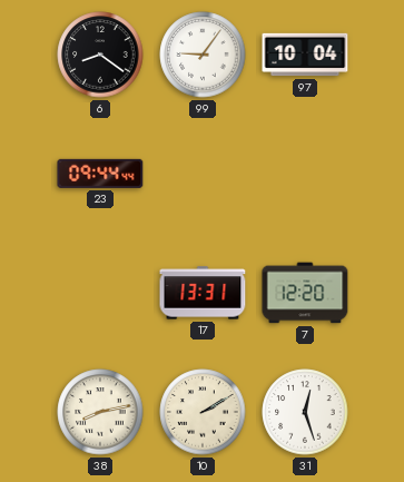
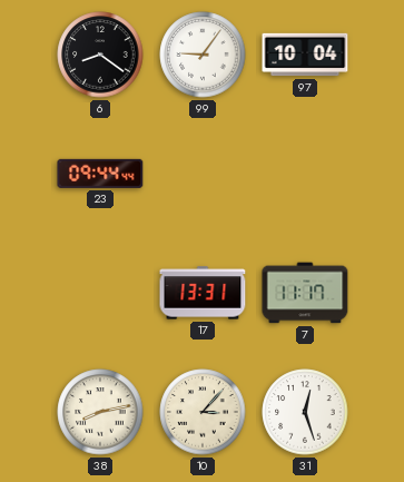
7: 12:20 -> 11:17 (305, 293)
10: 2:10 -> 3:07 (203, 412)
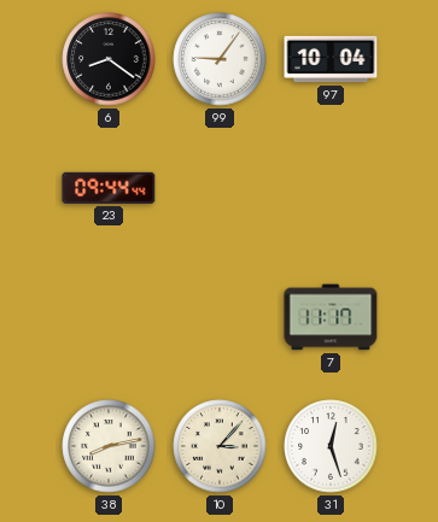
17: 13:31 -> none (203, 293)
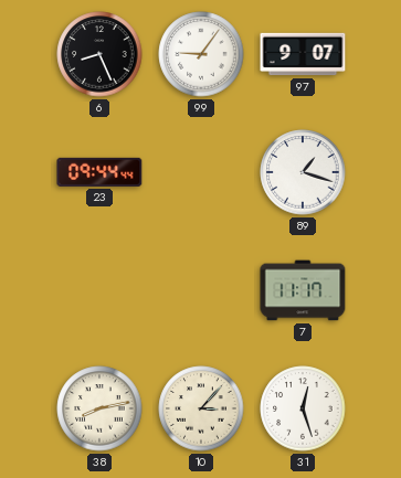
6: 8:21 -> 8:26 (99, 54)
97: 10:04 -> 9:07 (303, 54)
89: none -> 1:18 (303, 172)
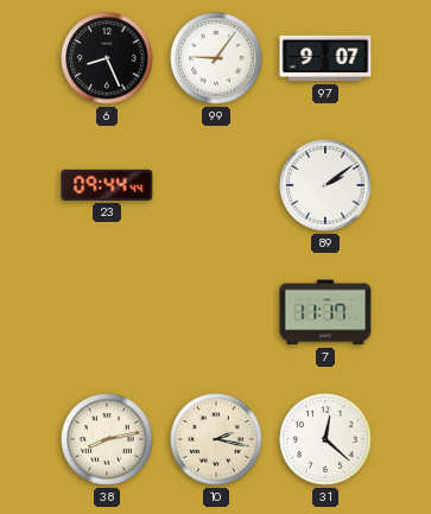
89: 1:18 -> 2:09 (325, 185)
10: 3:07 -> 2:17 (216, 439)
31: 12:27 -> 12:22 (325, 439)
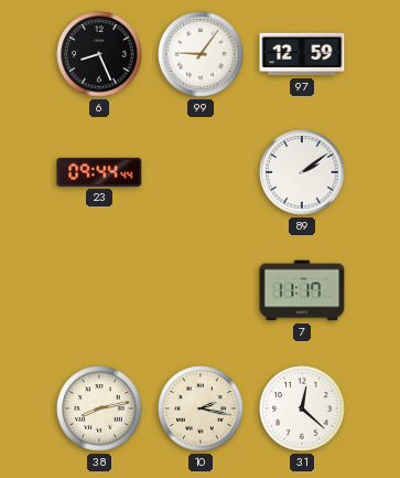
97: 9:07 -> 12:59 (302, 54)
